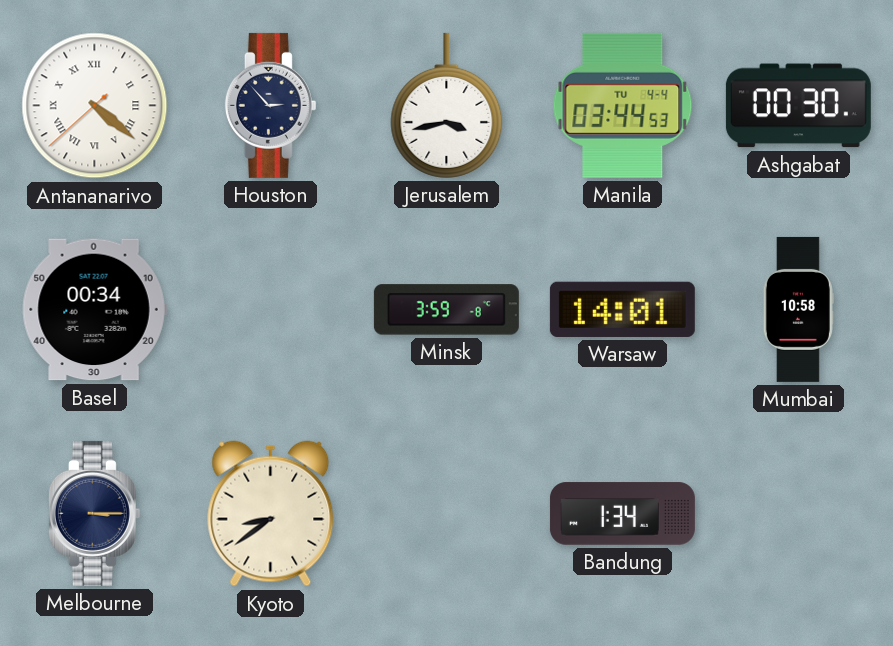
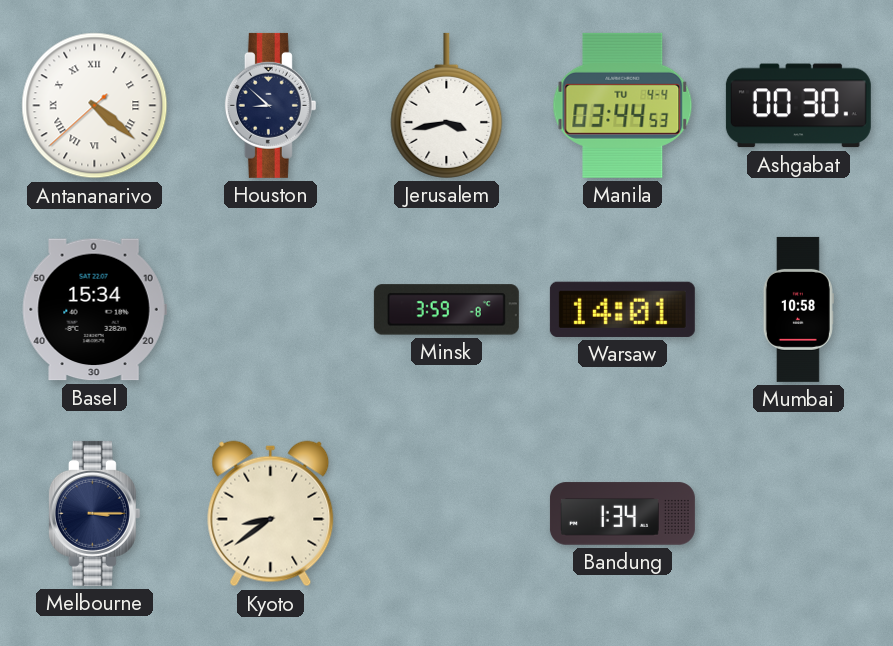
Houston: 2:53 -> 8:52 (270, 105)
Basel: 00:34 -> 15:34 (94, 310)
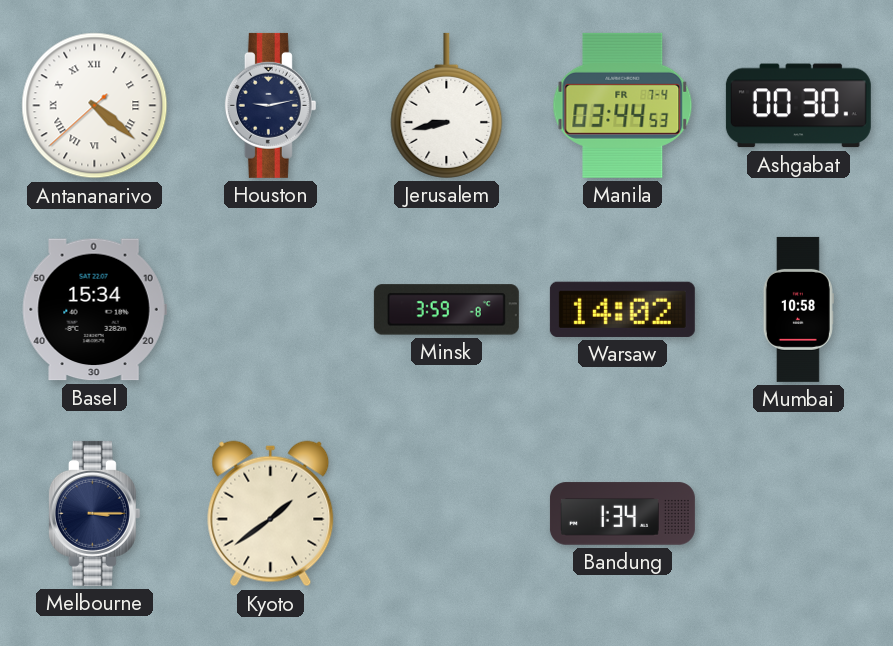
Houston: 8:52 -> 9:13 (270, 105)
Jerusalem: 3:43 -> 8:43 (447, 105)
Manila date: TU 4-4 -> FR 7-4 (623, 105)
Warsaw: 14:01 -> 14:02 (622, 309)
Kyoto: 8:39 -> 1:39 (271, 514)
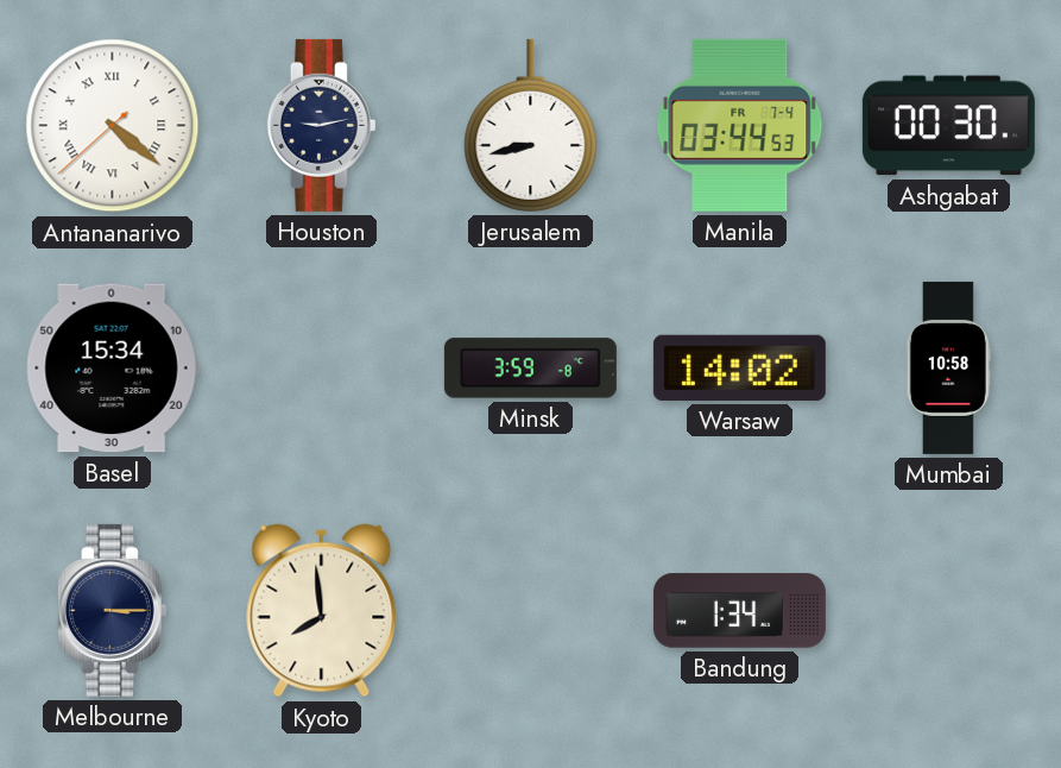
Kyoto: 1:39 -> 7:59 (322, 611)
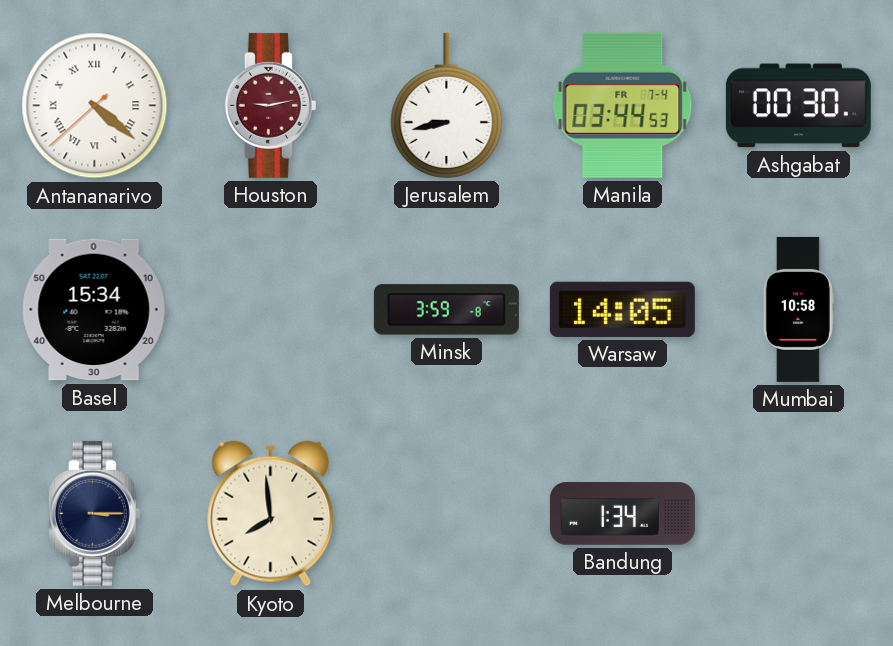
Houston dial: navy -> burgundy (270, 105)
Warsaw: 14:02 -> 14:05 (622, 309)
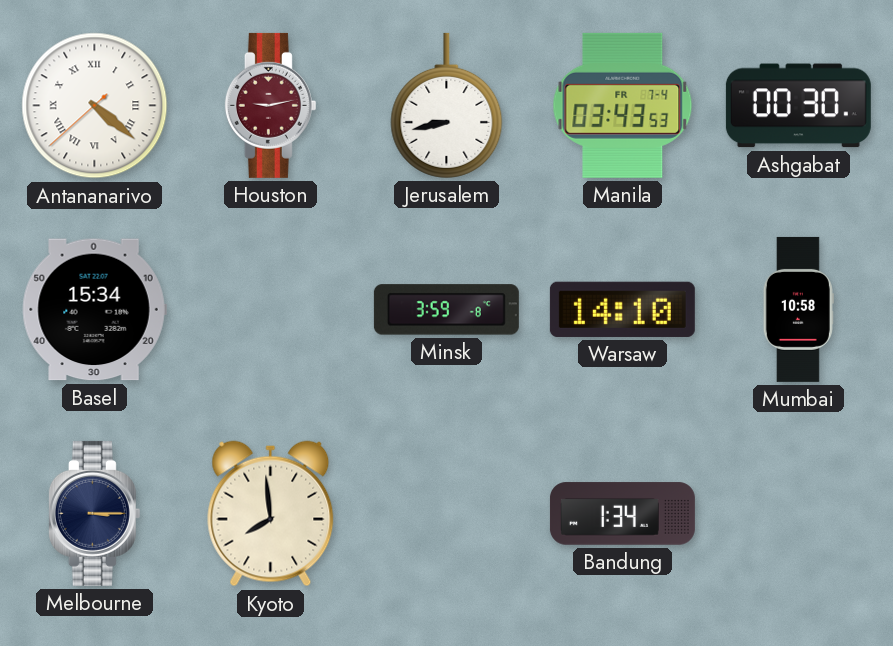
Manila: 03:44 -> 03:43 (623, 105)
Warsaw: 14:05 -> 14:10 (622, 309)
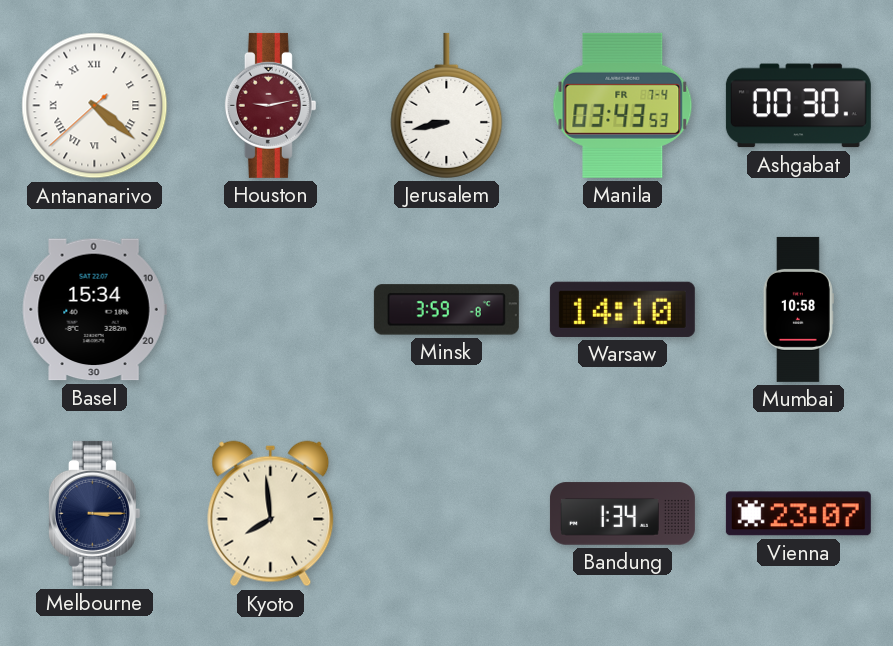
Vienna: none -> 23:07 (798, 514)
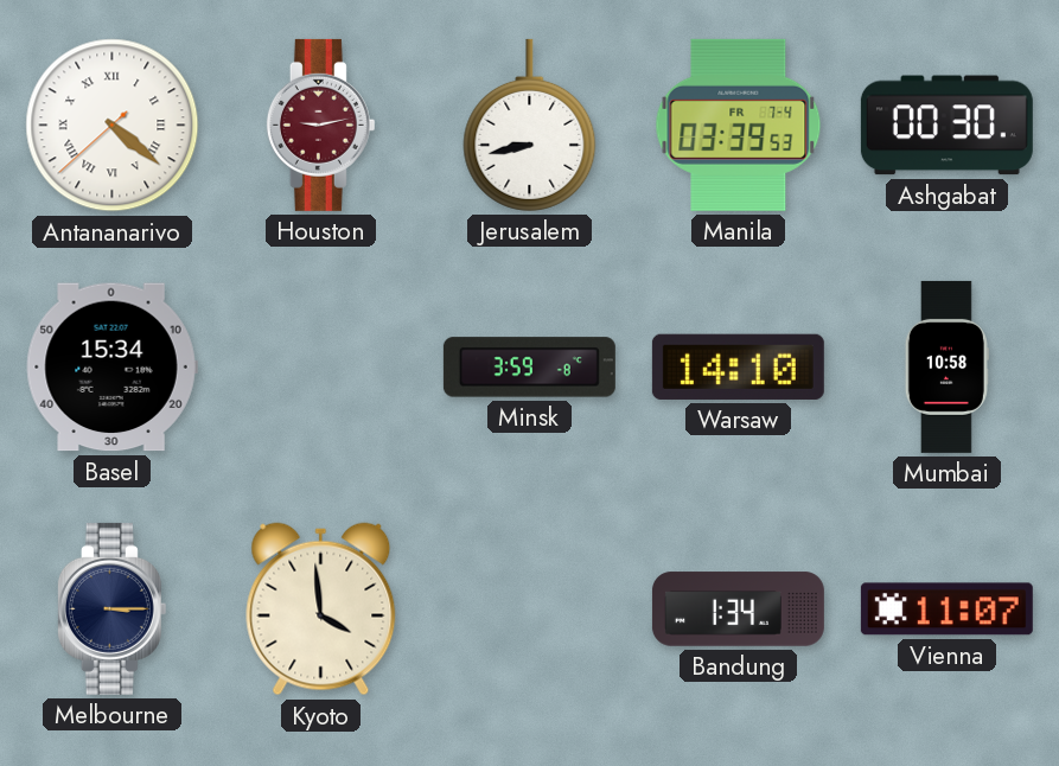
Manila: 03:43 -> 03:39 (739, 125)
Kyoto: 7:59 -> 3:59 (321, 609)
Vienna: 23:07 -> 11:07 (946, 609)
